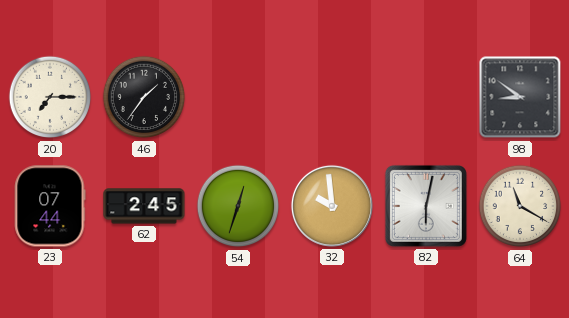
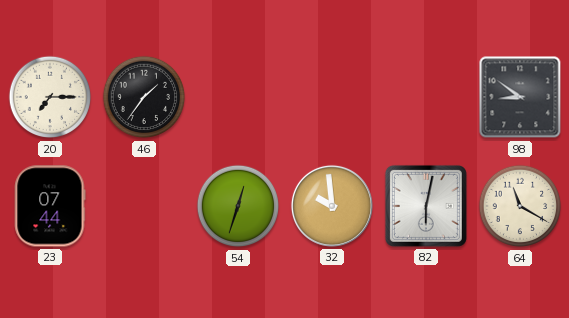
62: 2:45 -> none (144, 206)
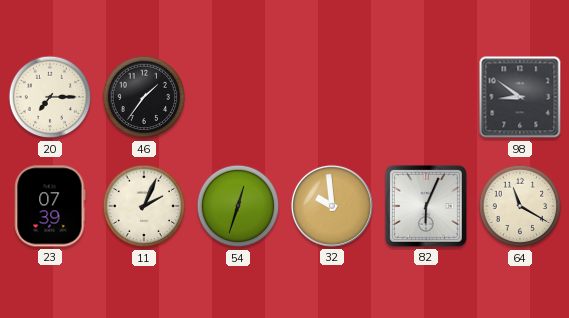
23: 07:44 -> 07:39 (50, 206)
11: none -> 2:04 (144, 206)
82: 6:02 -> 6:04 (426, 206)
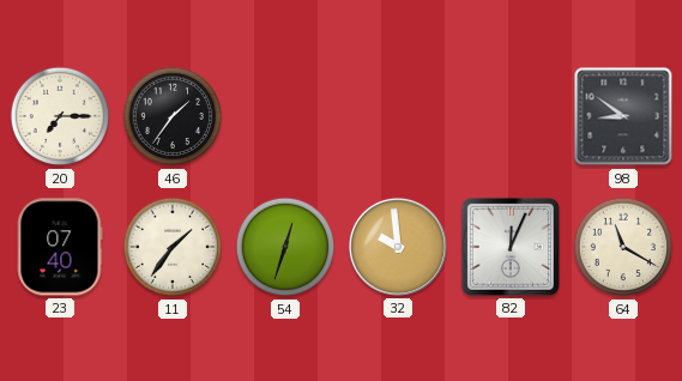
23: 07:39 -> 07:40 (60, 247)
11: 2:04 -> 1:36 (173, 247)
82: 6:04 -> 12:04 (511, 247)
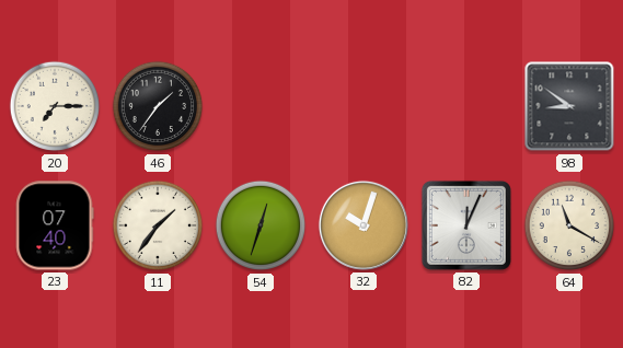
32: 9:59 -> 10:03 (364, 225)
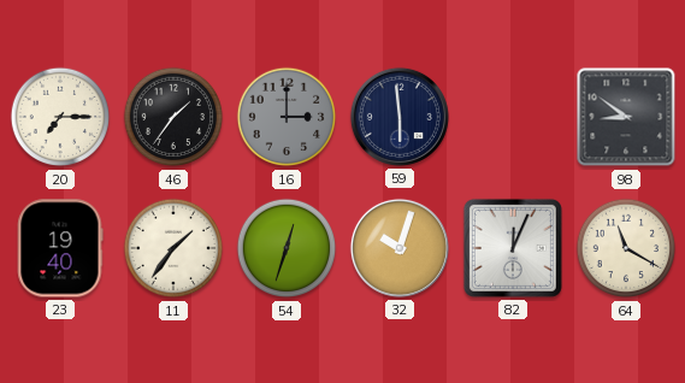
16: none -> 3:00 (287, 117)
59: none -> 5:59 (400, 117)
23: 07:40 -> 19:40 (60, 248)
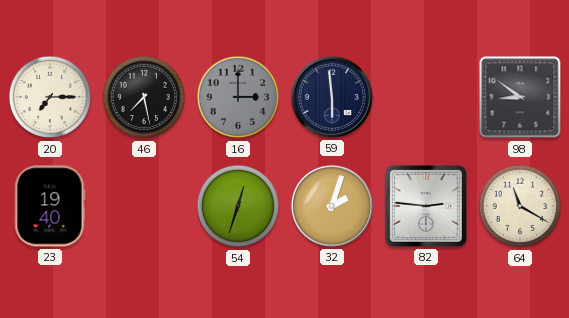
46: 1:36 -> 7:28 (144, 97)
11: 1:36 -> none (173, 248)
32: 10:03 -> 2:03 (332, 206)
82: 12:04 -> 2:46 (426, 206)
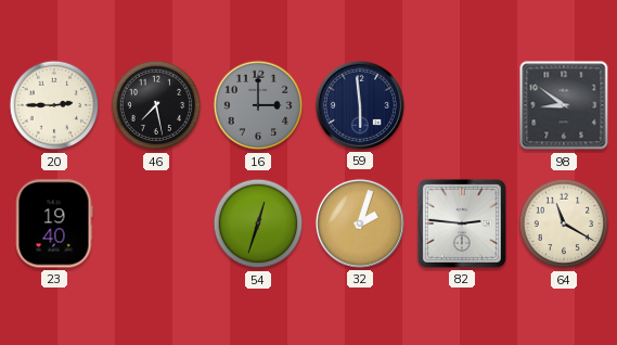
20: 7:15 -> 2:45 (54, 105)
